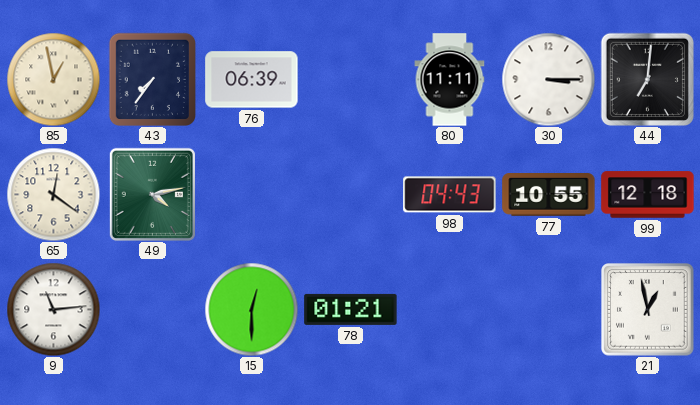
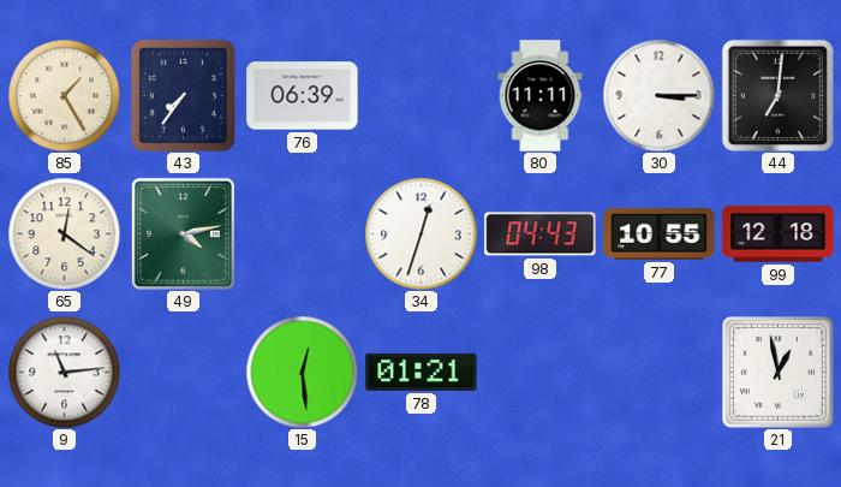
85: 12:58 -> 1:25 (64, 95)
34: none -> 12:33 (421, 233)
15: 12:30 -> 12:29 (302, 372)
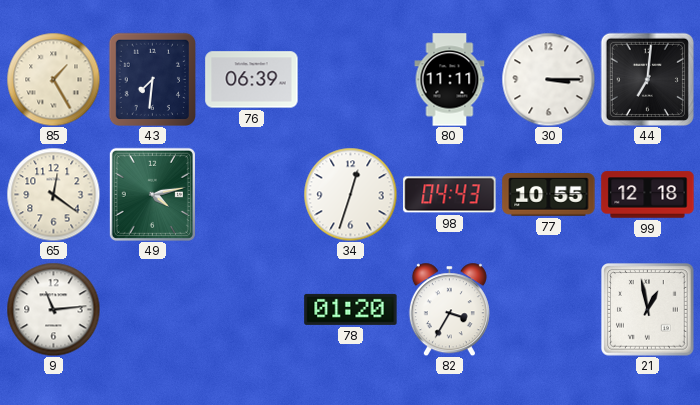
43: 7:36 -> 7:31 (152, 79)
15: 12:29 -> none (302, 372)
78: 01:21 -> 01:20 (351, 309)
82: none -> 3:35 (449, 309)
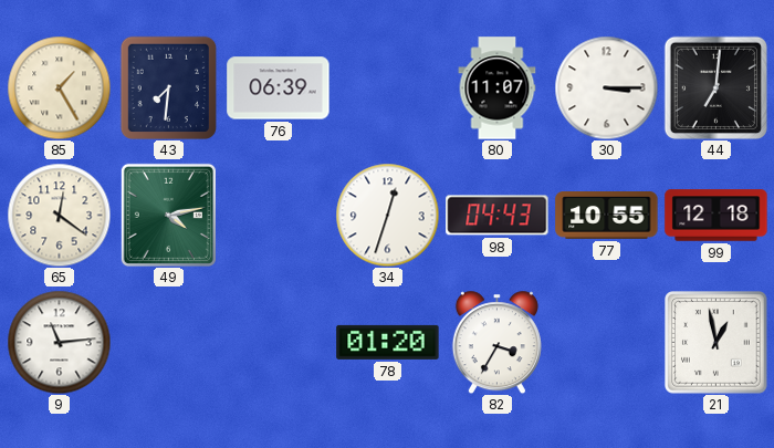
80: 11:11 -> 11:07 (498, 88)
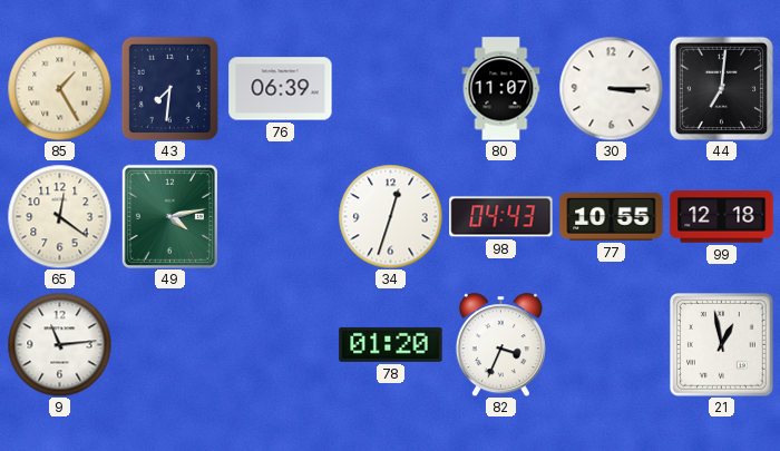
82: 3:35 -> 3:34 (500, 344)
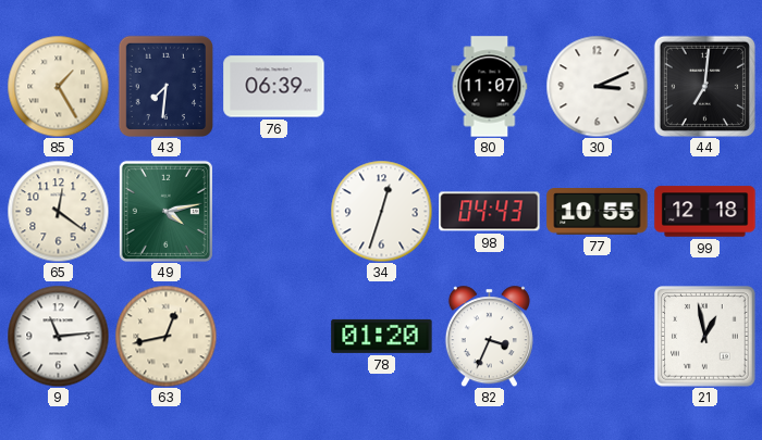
30: 3:15 -> 3:11 (597, 86)
63: none -> 12:43 (165, 336)
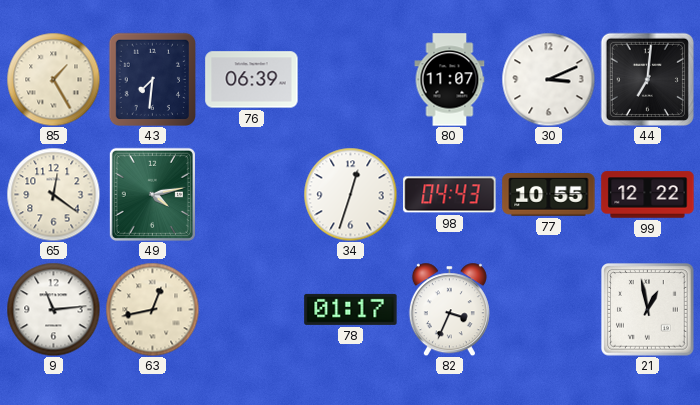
99: 12:18 -> 12:22 (648, 195)
78: 01:20 -> 01:17 (351, 309)
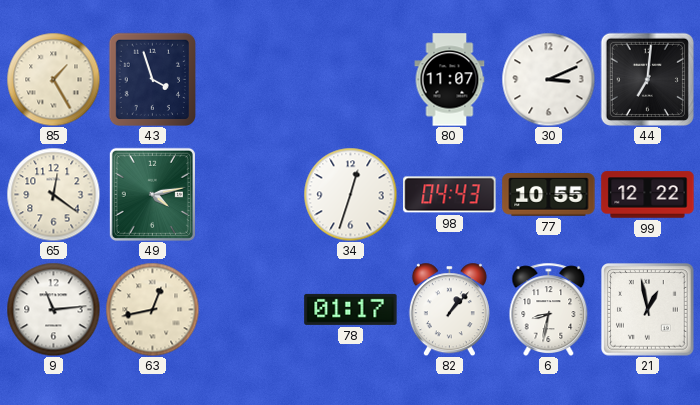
43: 7:31 -> 3:57 (152, 79)
76: 06:39 -> none (252, 80)
82: 3:34 -> 1:07 (449, 309)
6: none -> 8:32 (549, 309)
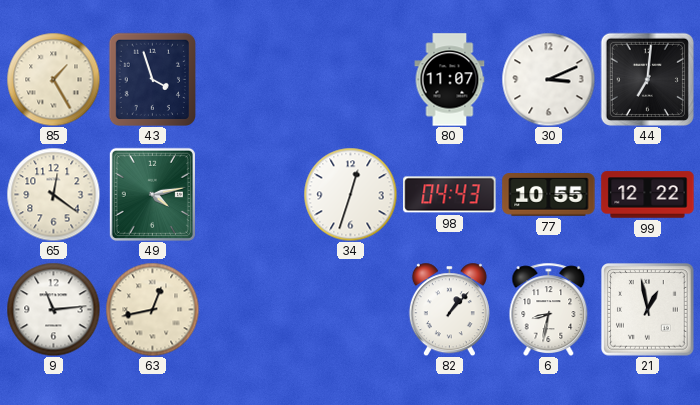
78: 01:17 -> none (351, 309)
